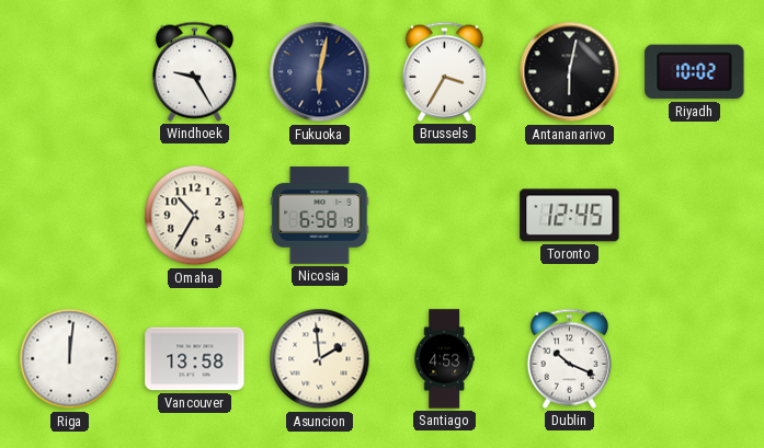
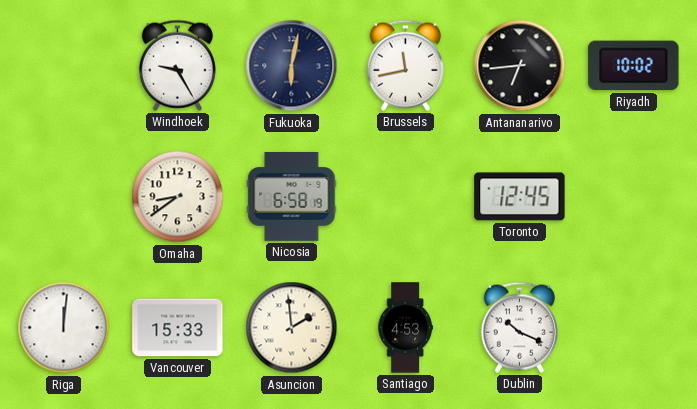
Brussels: 3:35 -> 11:43 (405, 65)
Antananarivo: 6:02 -> 6:44 (520, 66)
Omaha: 10:35 -> 8:39 (178, 197)
Vancouver: 13:58 -> 15:33 (178, 328)
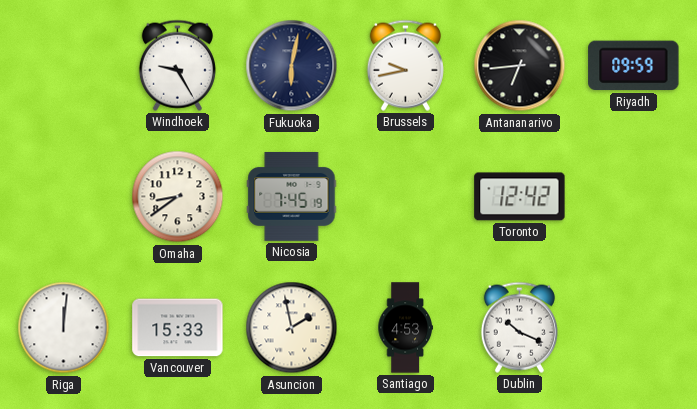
Brussels: 11:43 -> 9:43 (405, 65)
Riyadh: 10:02 -> 09:59 (634, 66)
Nicosia: 6:58 -> 7:45 (292, 196)
Toronto: 12:45 -> 12:42 (520, 197)
Asuncion: 1:59 -> 1:58 (292, 328)
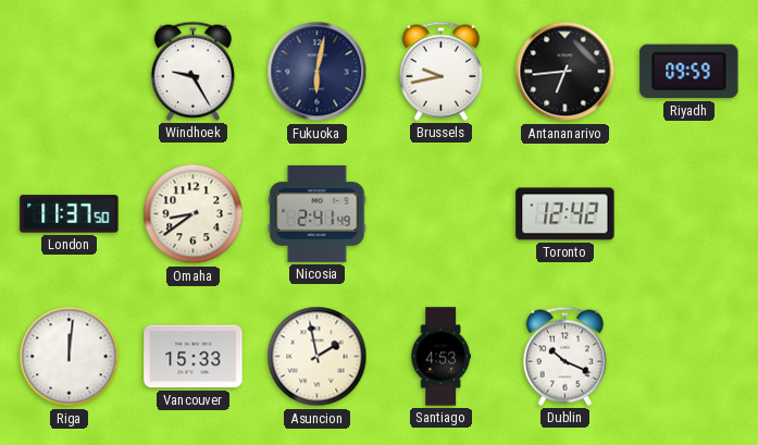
London: none -> 11:37 (70, 214)
Nicosia: 7:45 -> 2:41 (318, 213)
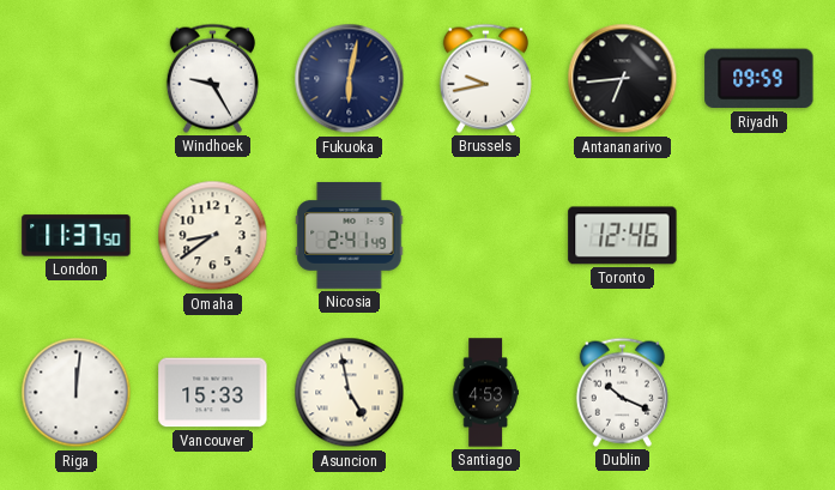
Toronto: 12:42 -> 12:46 (623, 236)
Asuncion: 1:58 -> 4:58 (350, 393)
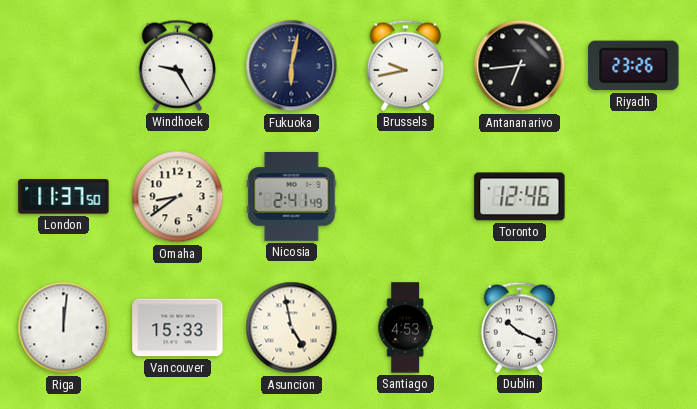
Riyadh: 09:59 -> 23:26 (634, 66)
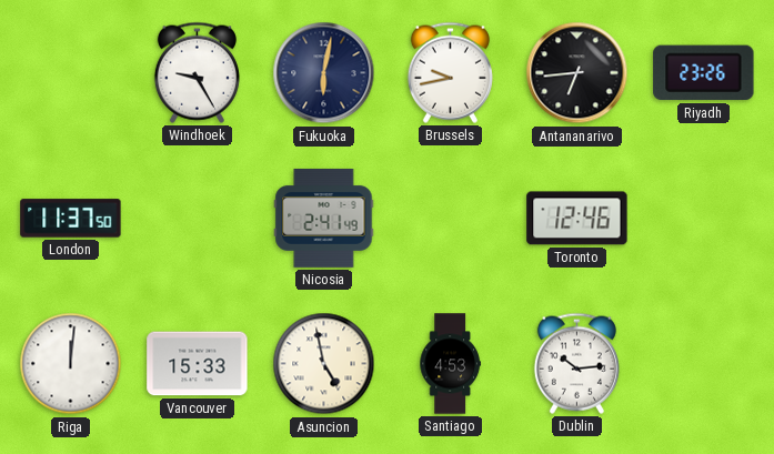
Omaha: 8:39 -> none (178, 197)
Dublin: 10:19 -> 10:14 (576, 363)
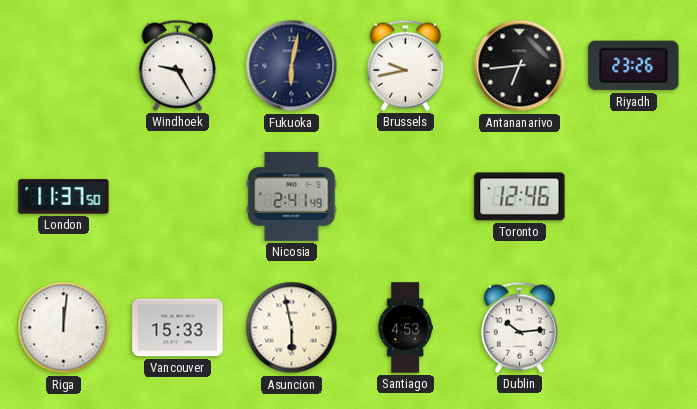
Asuncion: 4:58 -> 5:58 (292, 328)
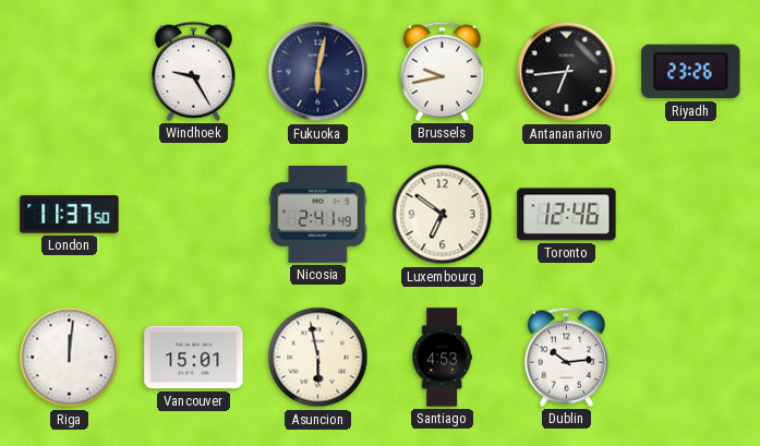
Luxembourg: none -> 6:51 (443, 215)
Vancouver: 15:33 -> 15:01 (194, 358)
